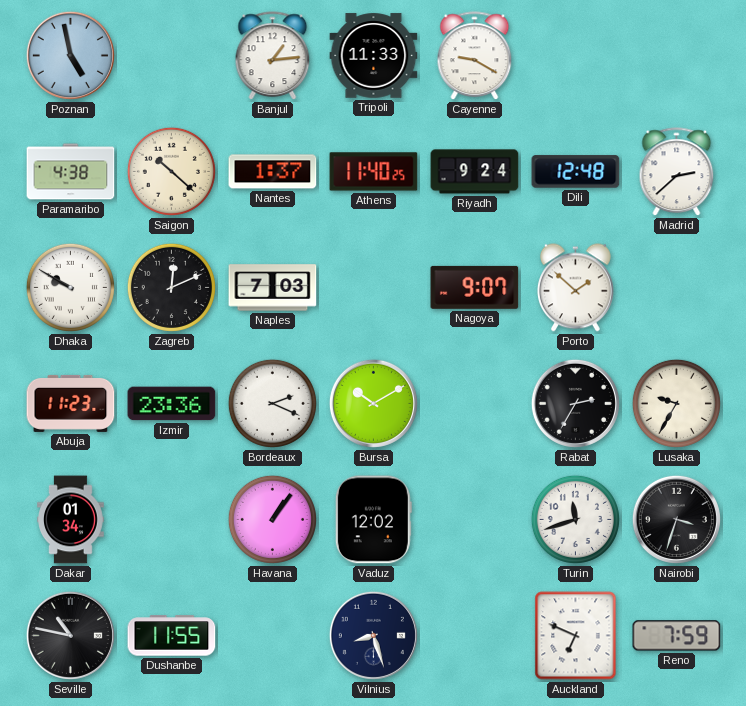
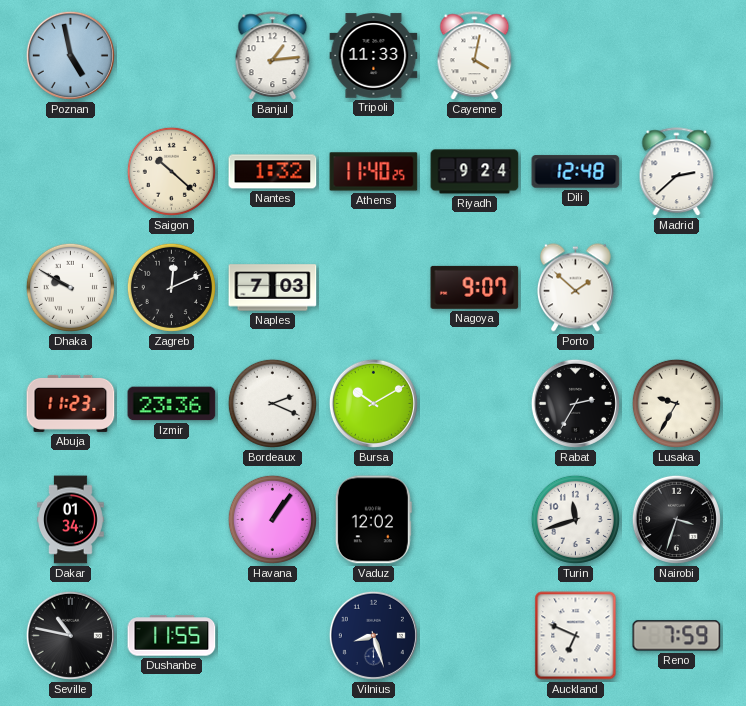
Cayenne: 9:20 -> 4:02 (475, 56)
Paramaribo: 4:38 -> none (71, 172)
Nantes: 1:37 -> 1:32 (273, 172)
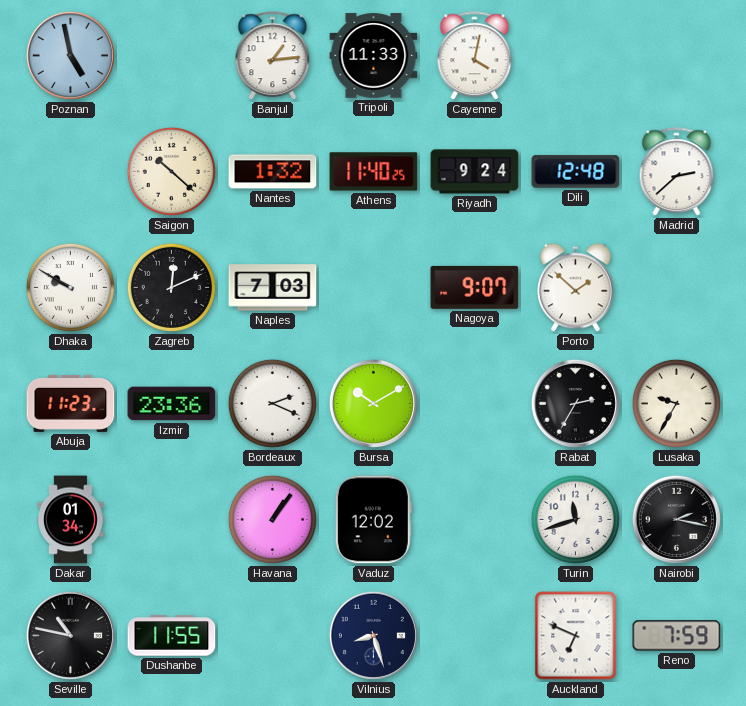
Nairobi: 3:33 -> 2:17 (676, 519)
